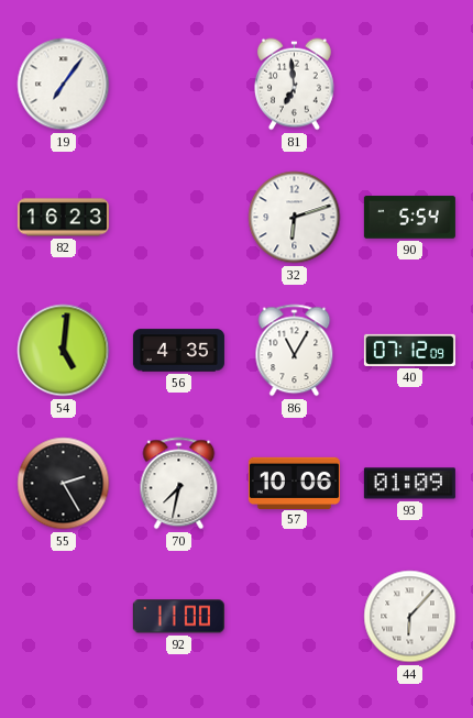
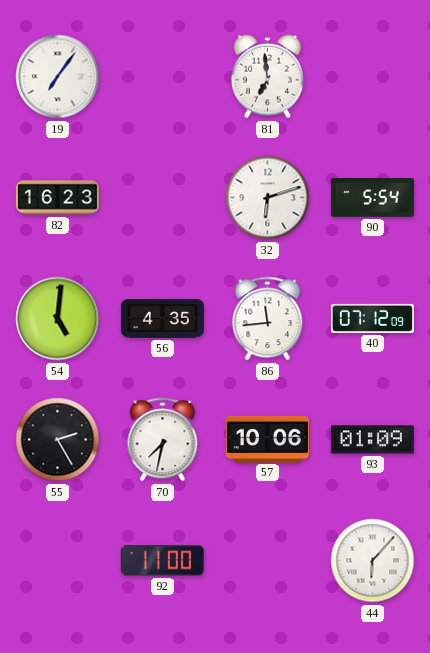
86: 11:05 -> 11:44 (268, 319)
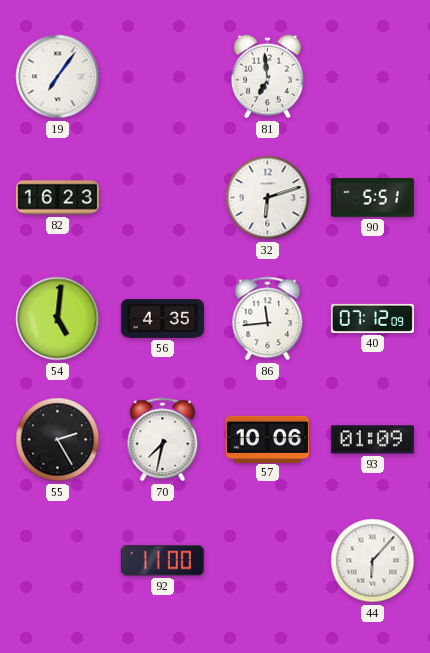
90: 5:54 -> 5:51 (372, 198)
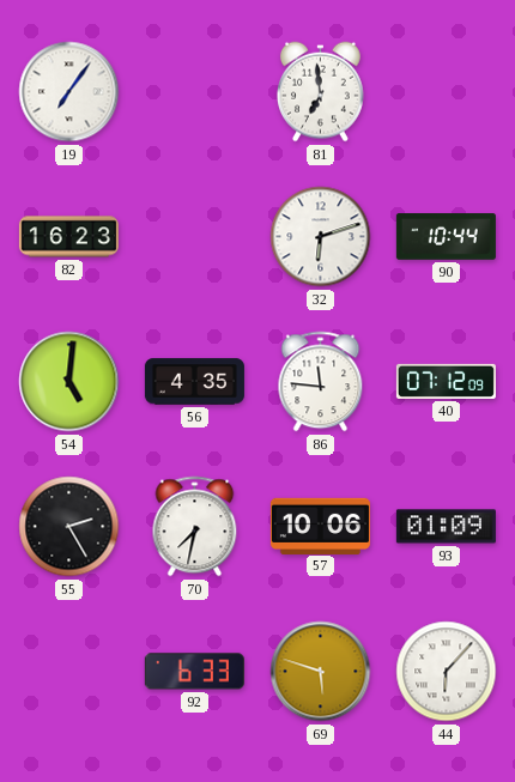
90: 5:51 -> 10:44 (446, 237)
86: 11:44 -> 11:46 (321, 382)
92: 11:00 -> 6:33 (194, 672)
69: none -> 5:48 (321, 672)
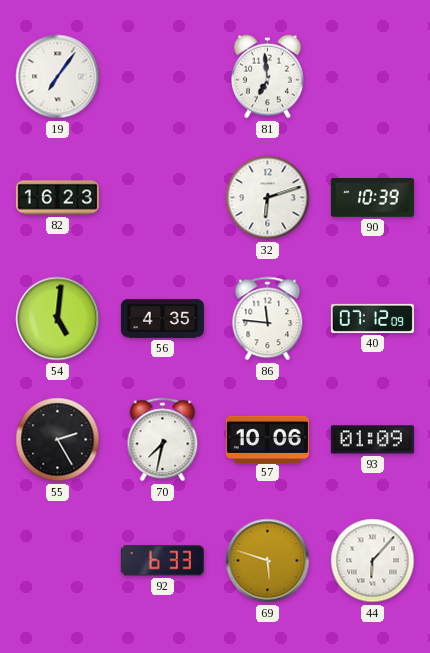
90: 10:44 -> 10:39 (372, 198)
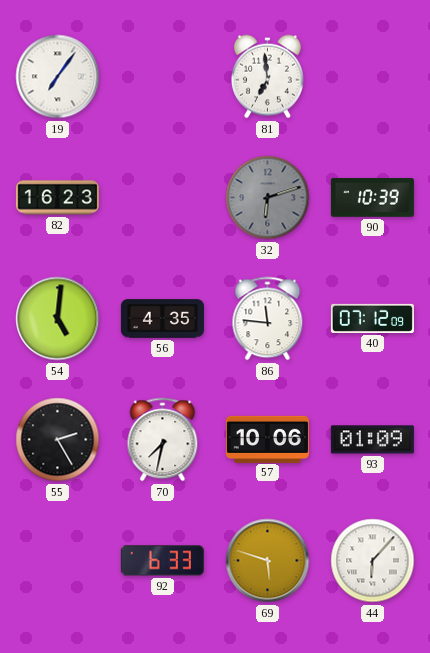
32 dial: white -> grey (268, 198)
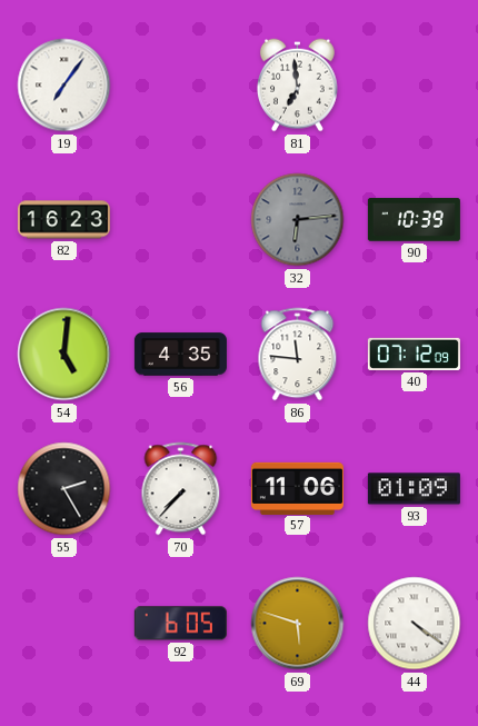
32: 6:12 -> 6:14 (298, 220)
70: 7:32 -> 7:37 (181, 489)
57: 10:06 -> 11:06 (297, 488)
92: 6:33 -> 6:05 (180, 624)
44: 6:07 -> 4:21 (415, 624)
